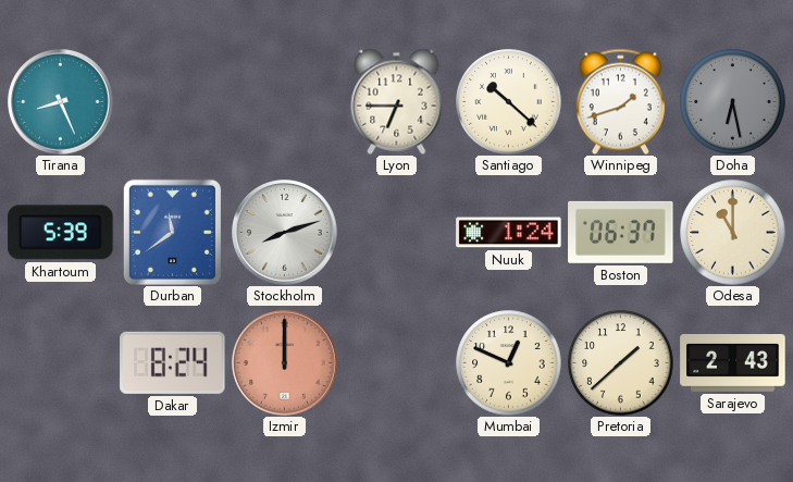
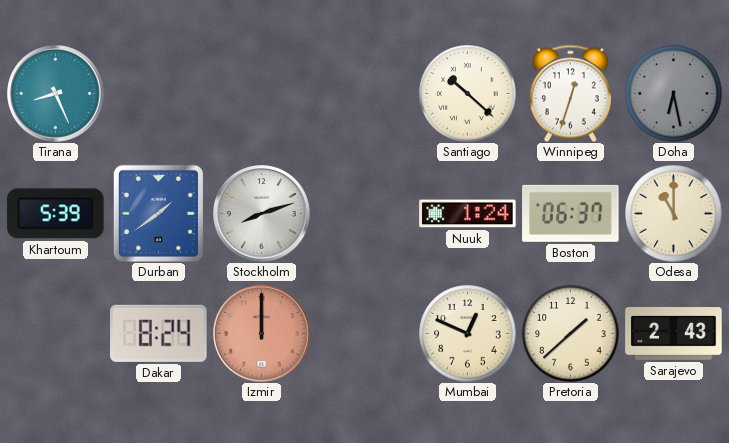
Lyon: 6:45 -> none (397, 101)
Winnipeg: 1:42 -> 12:33 (570, 93)
Durban: 11:39 -> 1:39 (158, 213)
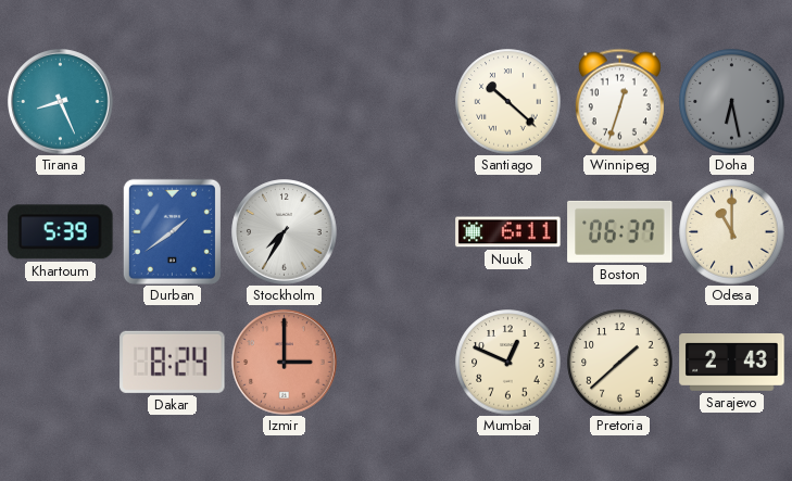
Stockholm: 8:12 -> 7:35 (285, 232)
Nuuk: 1:24 -> 6:11 (508, 232)
Izmir: 12:00 -> 3:00 (285, 363)
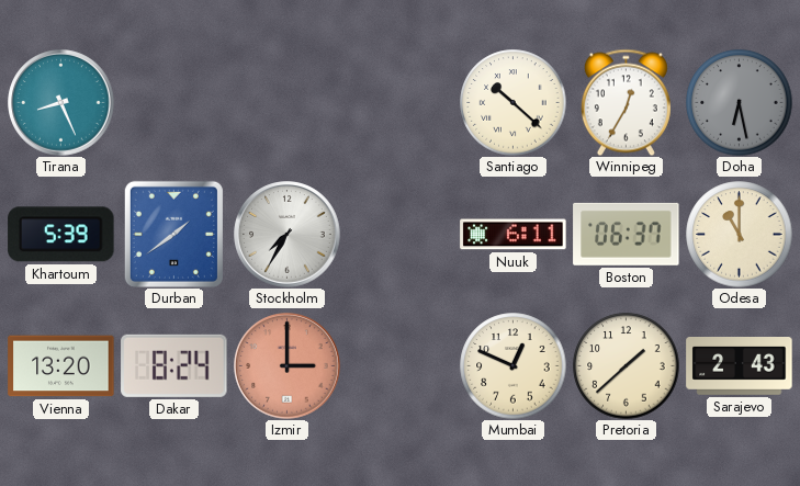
Winnipeg: 12:33 -> 12:35 (626, 102)
Vienna: none -> 13:20 (61, 366)
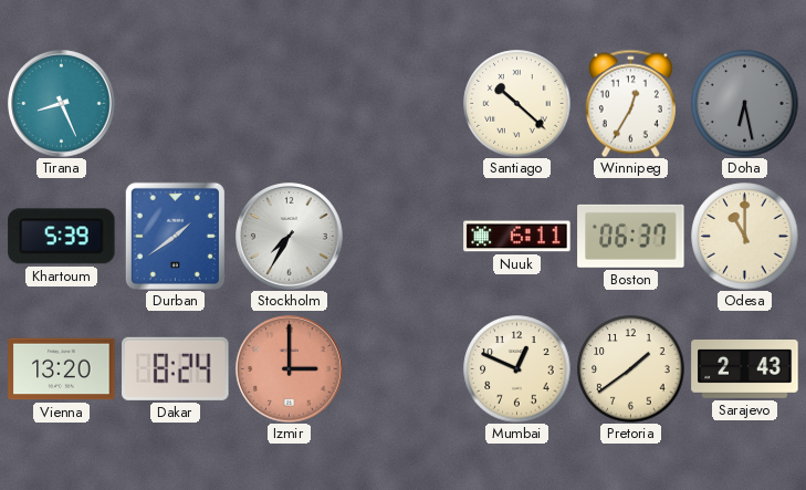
Pretoria: 1:38 -> 1:39 (631, 369)
